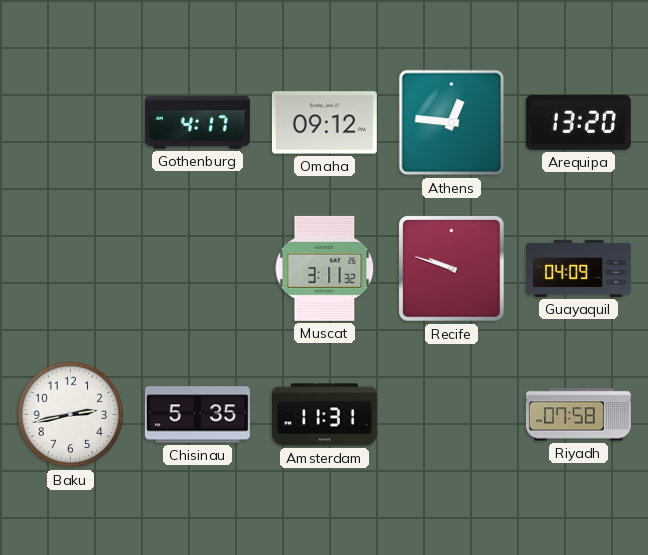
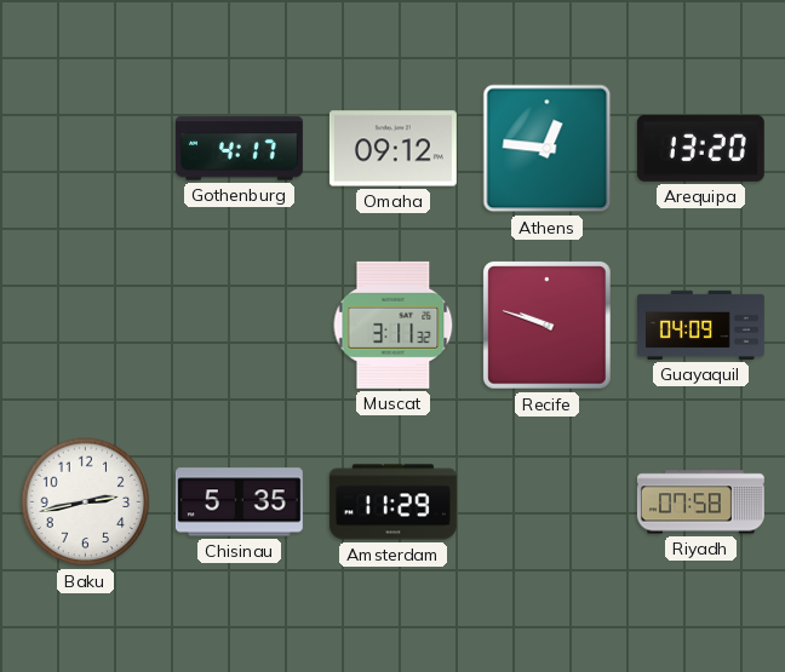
Amsterdam: 11:31 -> 11:29 (392, 502)
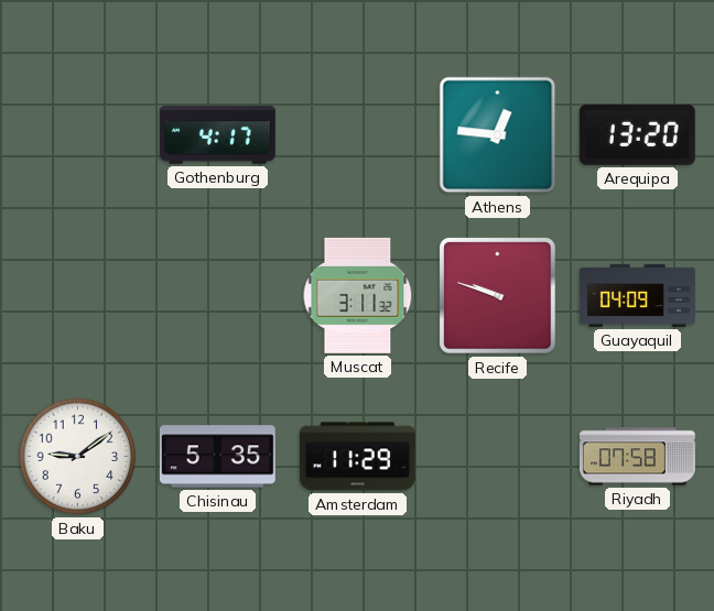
Omaha: 09:12 -> none (392, 149)
Baku: 2:43 -> 9:09 (78, 457)
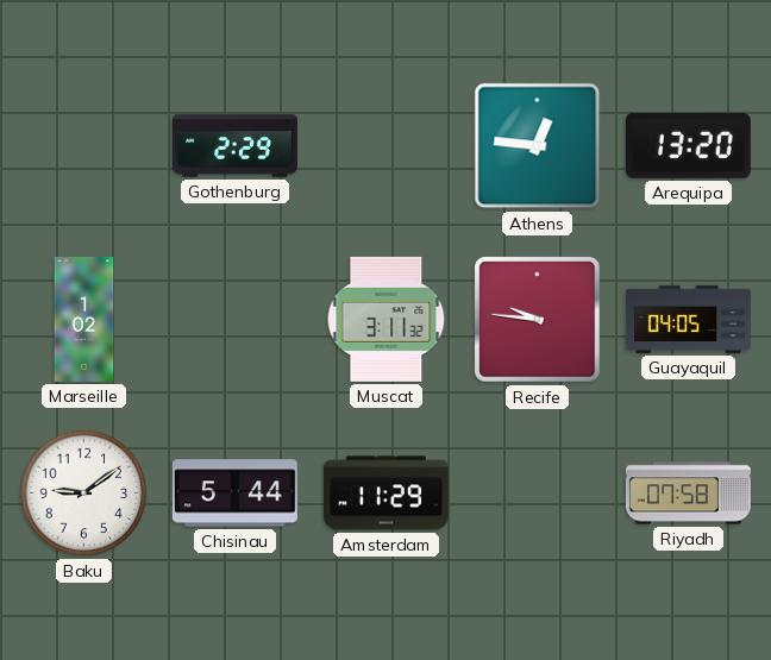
Gothenburg: 4:17 -> 2:29 (234, 146)
Marseille: none -> 1:02 (84, 319)
Recife: 9:48 -> 9:46 (538, 320)
Guayaquil: 04:09 -> 04:05 (688, 319)
Chisinau: 5:35 -> 5:44 (234, 494)
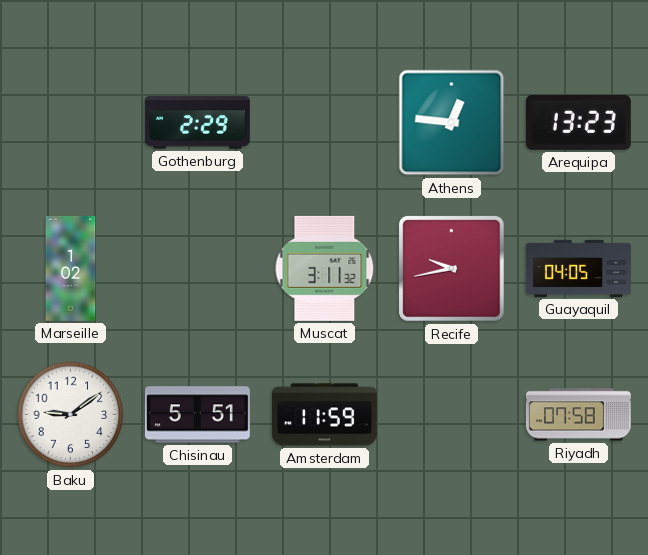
Arequipa: 13:20 -> 13:23 (578, 122)
Recife: 9:46 -> 9:43 (452, 269)
Chisinau: 5:44 -> 5:51 (197, 415)
Amsterdam: 11:29 -> 11:59 (324, 415)
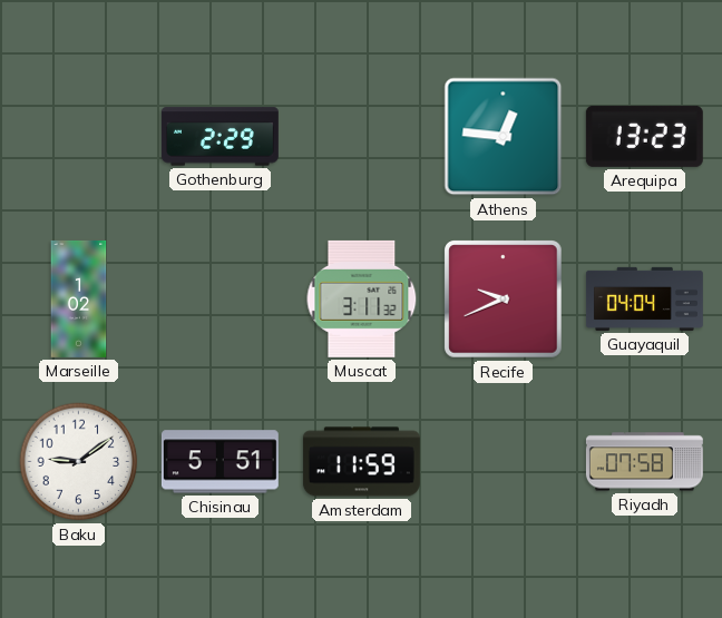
Recife: 9:43 -> 9:41 (504, 300)
Guayaquil: 04:05 -> 04:04 (644, 298)
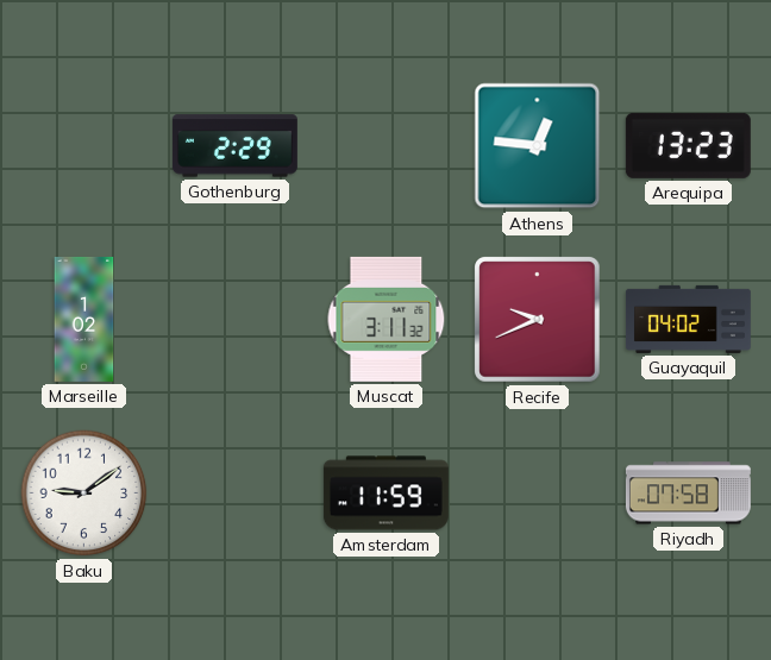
Guayaquil: 04:04 -> 04:02 (688, 319)
Chisinau: 5:51 -> none (219, 462)
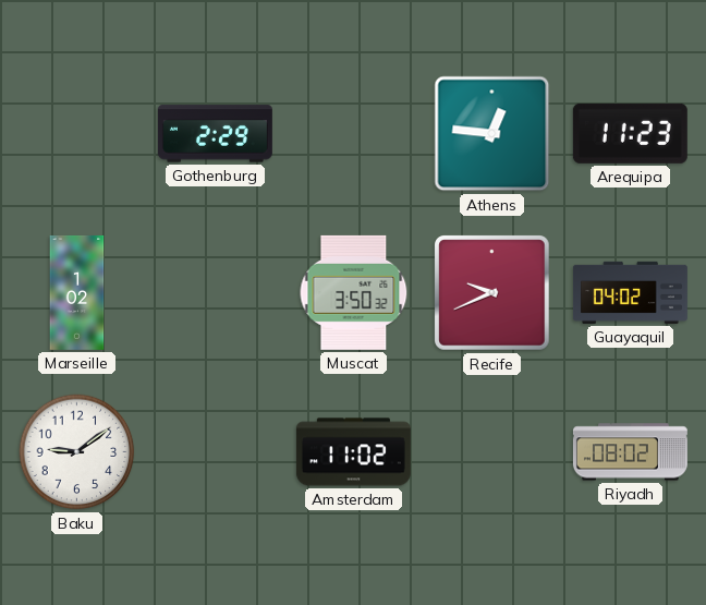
Arequipa: 13:23 -> 11:23 (630, 133)
Muscat: 3:11 -> 3:50 (354, 292)
Amsterdam: 11:59 -> 11:02 (353, 452)
Riyadh: 07:58 -> 08:02 (630, 452)
